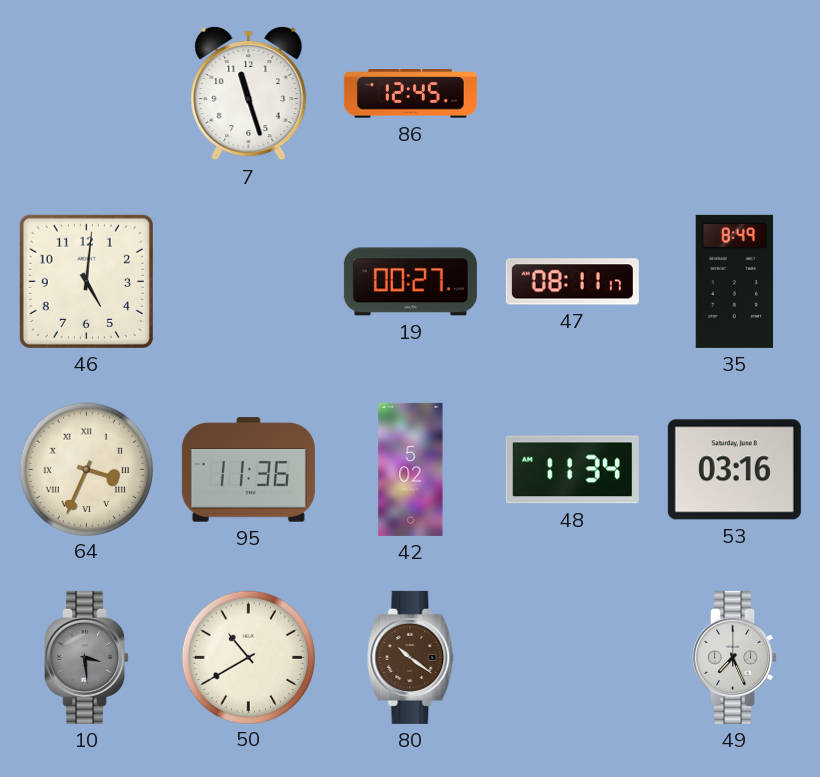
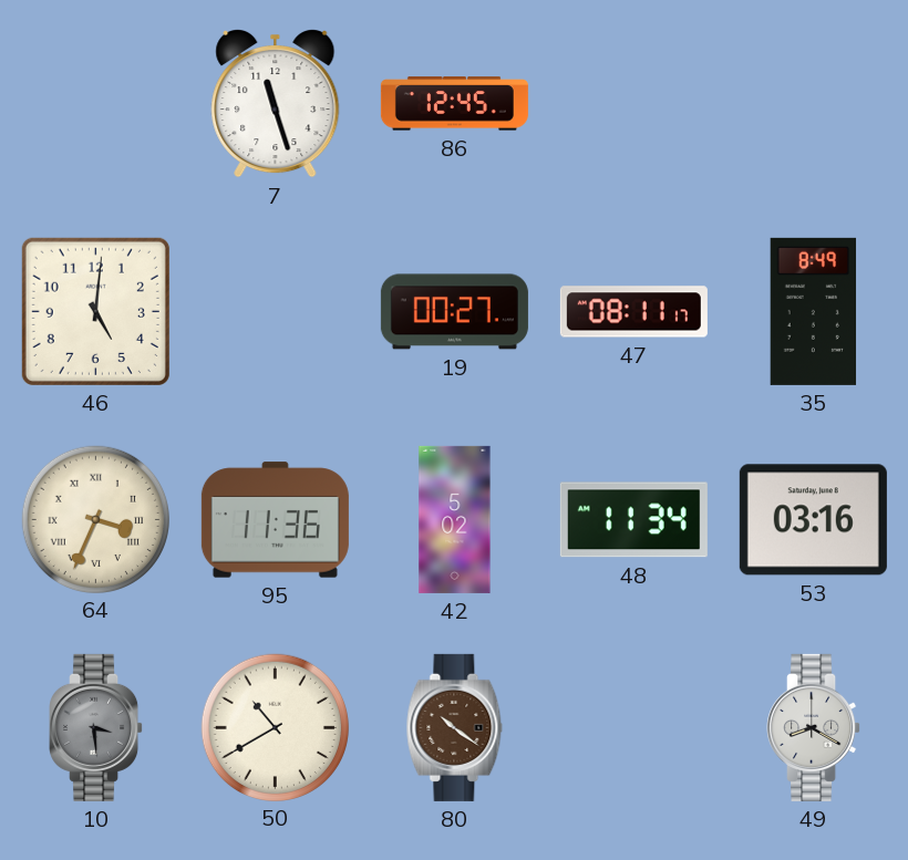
49: 7:26 -> 8:20 (814, 727)
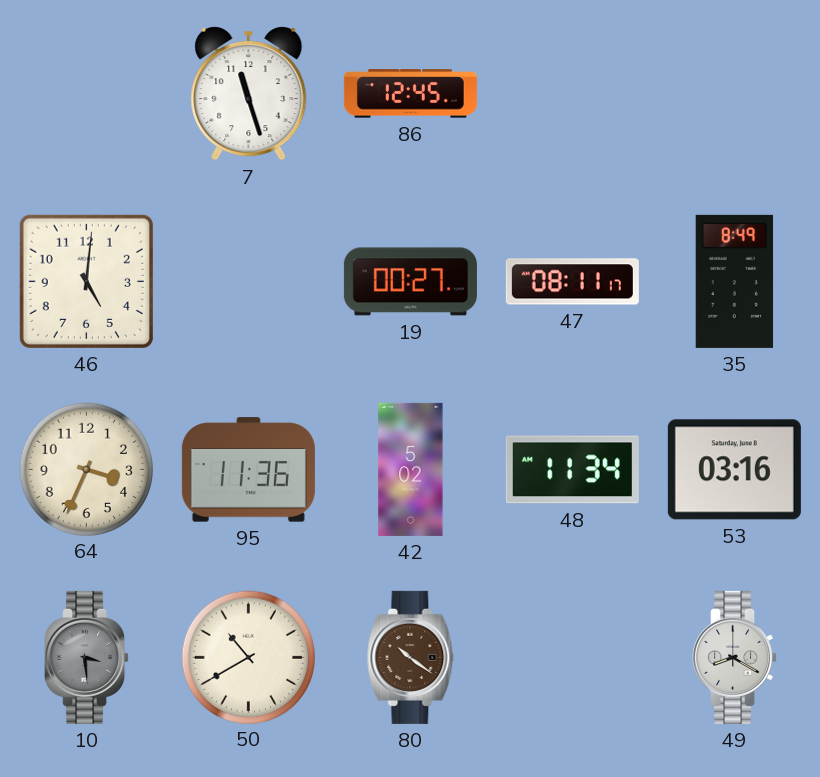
64 numerals: Roman -> Arabic (86, 469)
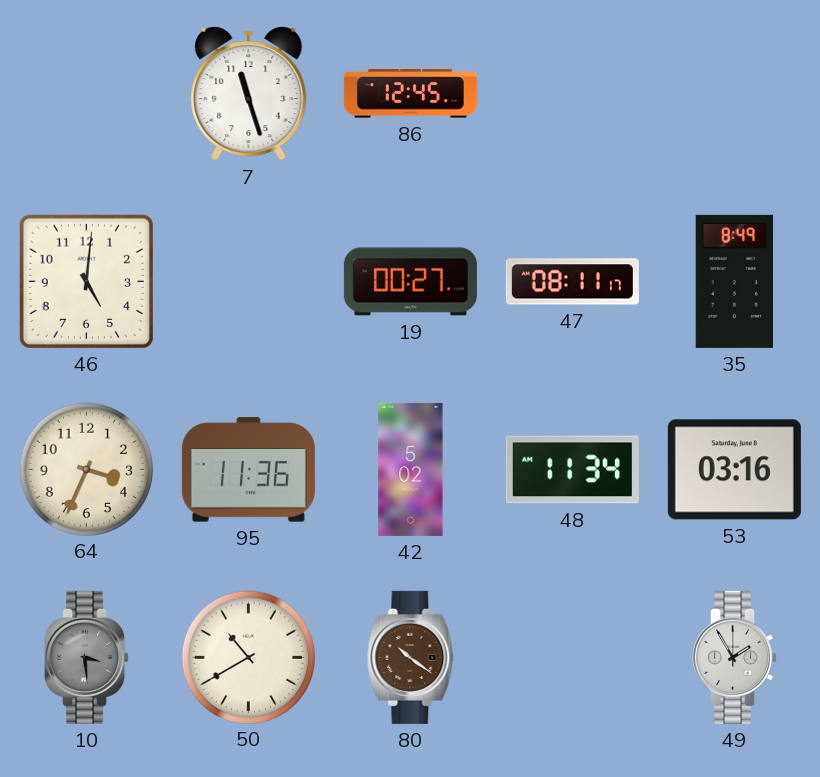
49: 8:20 -> 1:55 (735, 657)
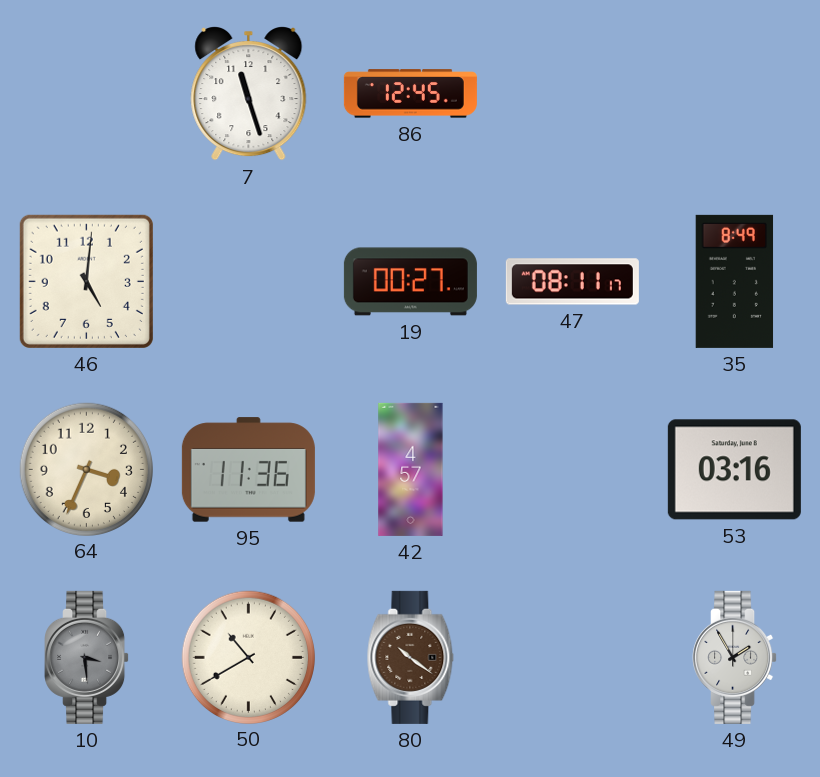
42: 5:02 -> 4:57 (411, 469)
48: 11:34 -> none (572, 470)
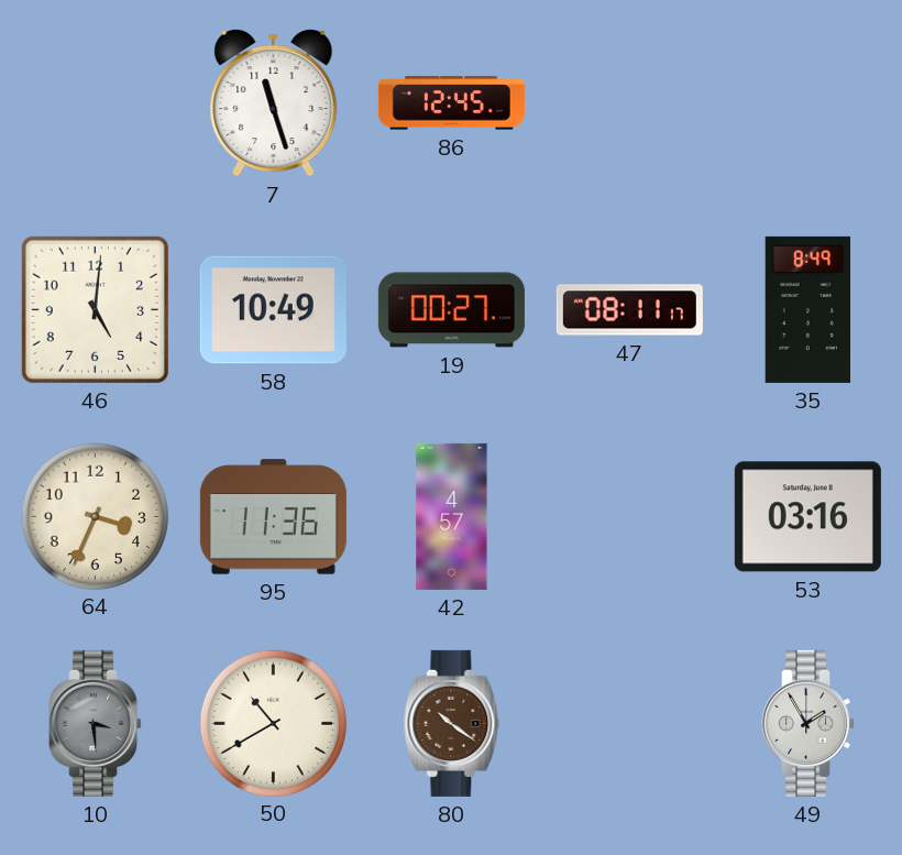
58: none -> 10:49 (273, 310)
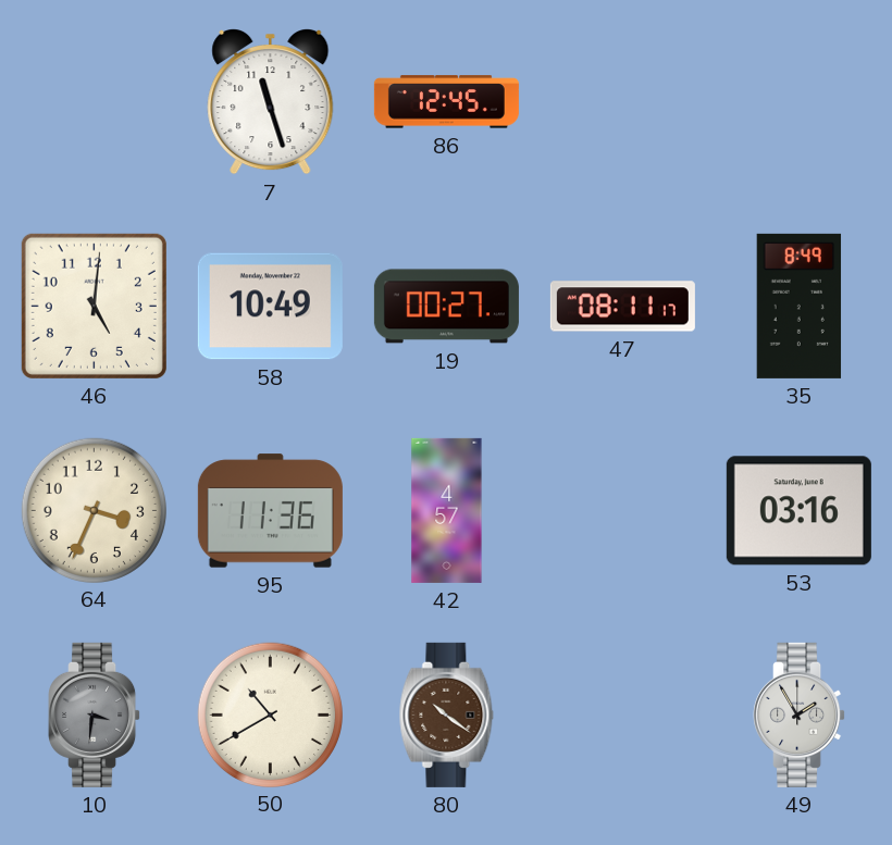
10: 3:29 -> 3:31 (95, 714)
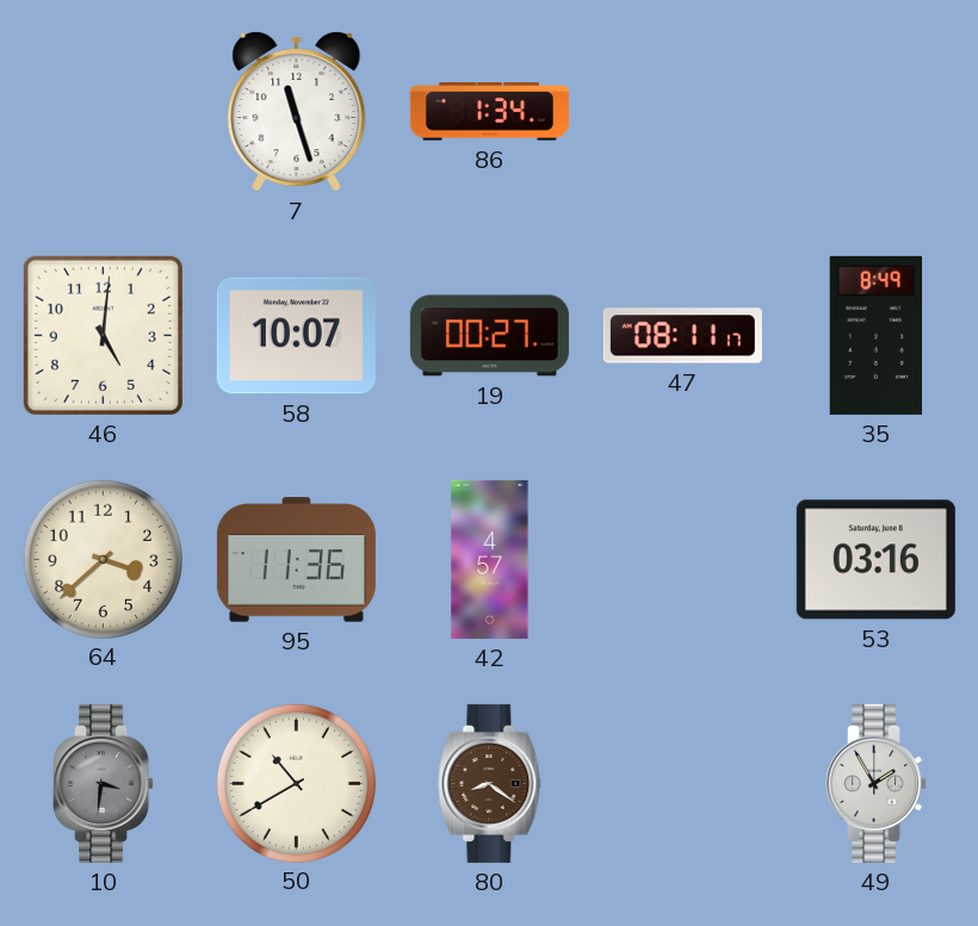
86: 12:45 -> 1:34 (489, 112)
58: 10:49 -> 10:07 (296, 336)
64: 3:34 -> 3:38 (103, 559)
80: 10:21 -> 8:21 (490, 783)
